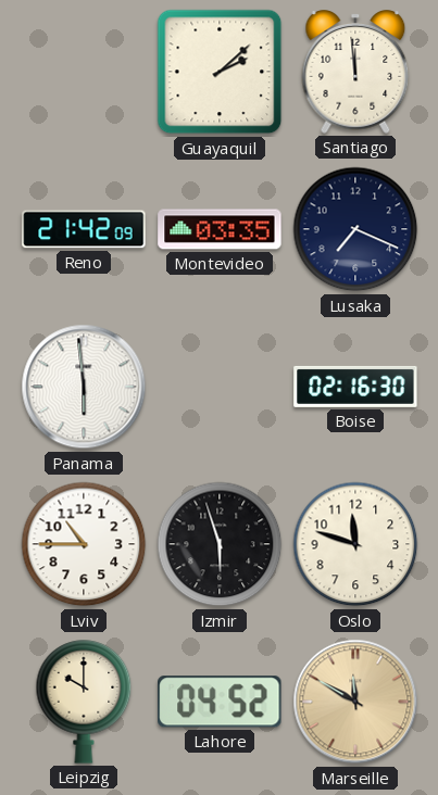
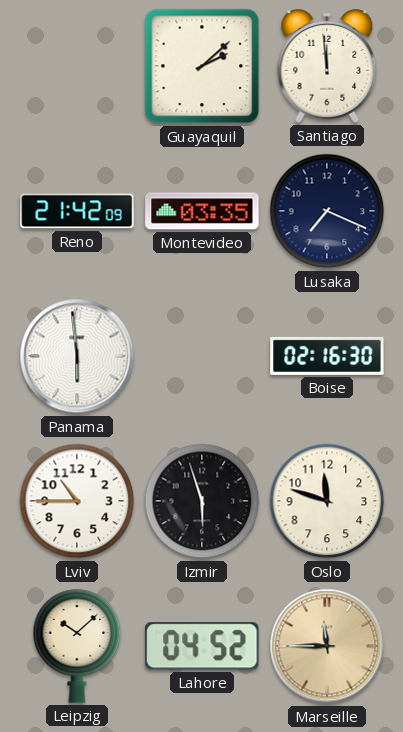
Leipzig: 10:00 -> 10:08 (77, 646)
Marseille: 11:50 -> 11:45 (327, 646)
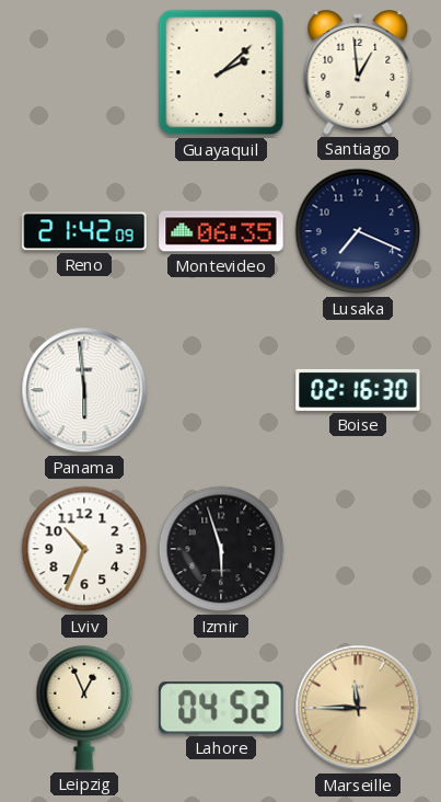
Santiago: 11:59 -> 12:59 (358, 73)
Montevideo: 03:35 -> 06:35 (221, 231)
Lviv: 10:45 -> 10:34 (84, 549)
Oslo: 11:48 -> none (327, 501)
Leipzig: 10:08 -> 12:56 (84, 708)
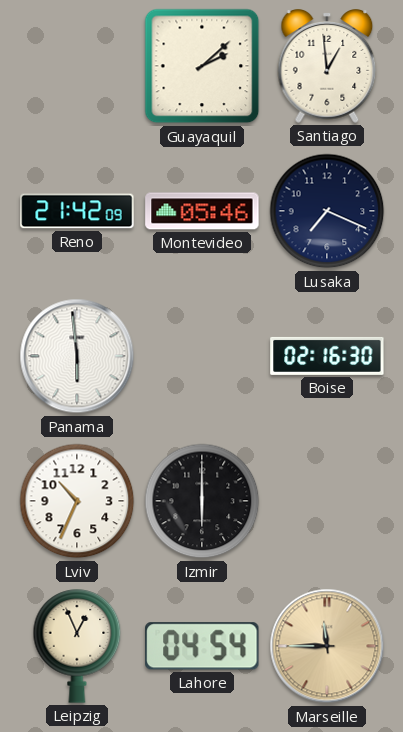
Montevideo: 06:35 -> 05:46 (202, 211)
Izmir: 5:57 -> 6:00 (202, 501)
Lahore: 04:52 -> 04:54 (202, 646)
